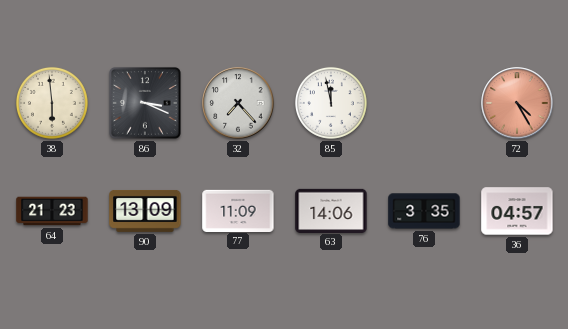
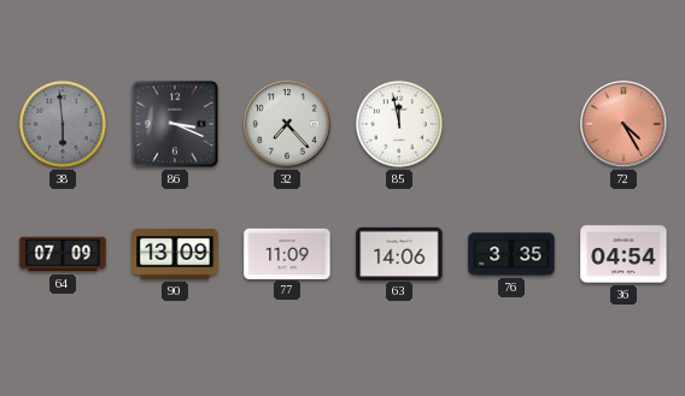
38 dial: cream -> grey (63, 124)
64: 21:23 -> 07:09 (63, 254)
36: 04:57 -> 04:54 (623, 254)
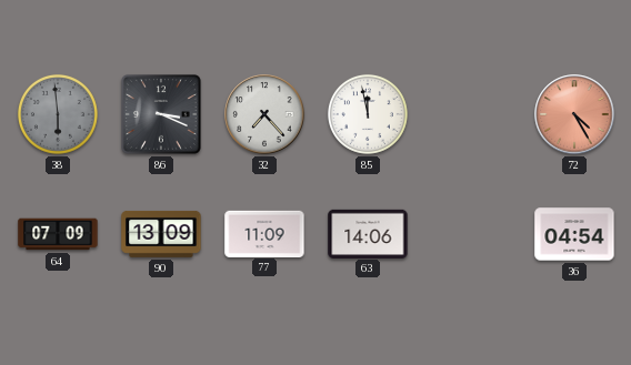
76: 3:35 -> none (511, 254)
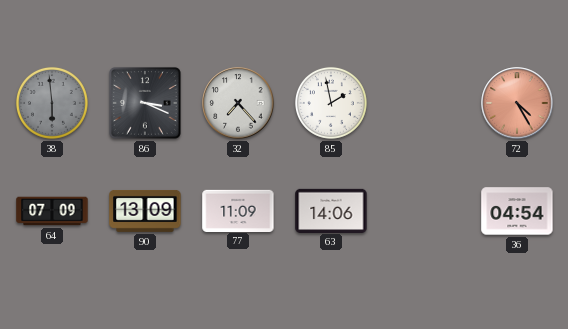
85: 11:58 -> 1:58 (331, 103)
